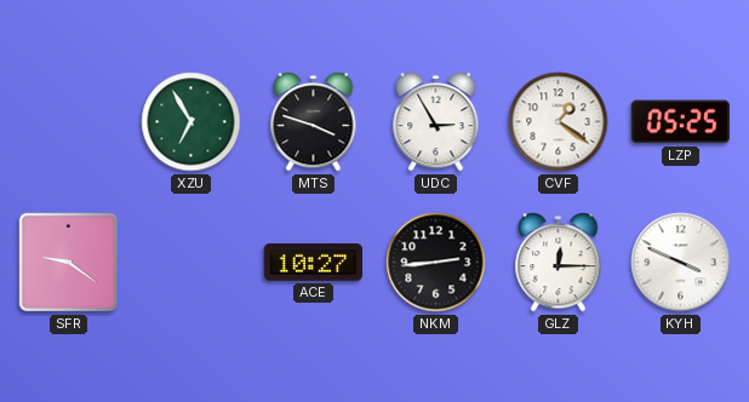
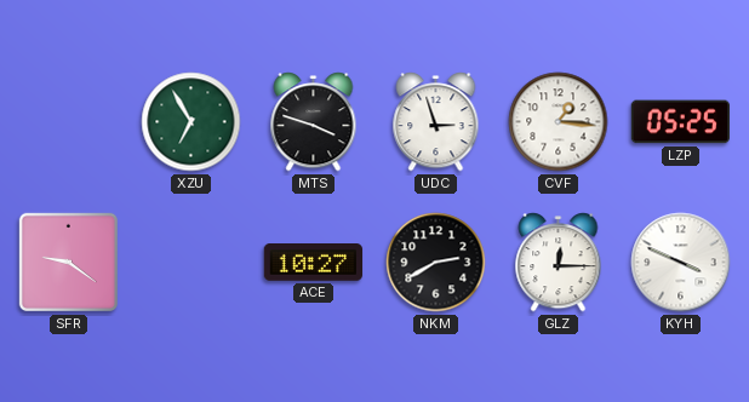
UDC: 2:55 -> 2:57 (436, 122)
CVF: 1:21 -> 1:16 (559, 122)
NKM: 2:44 -> 2:40 (436, 263)
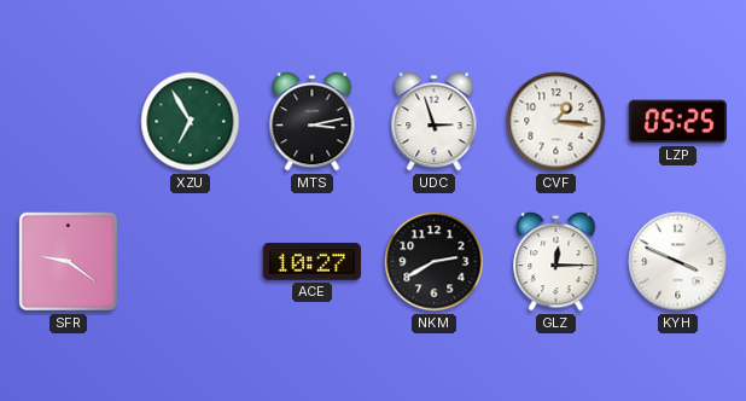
MTS: 3:48 -> 3:13 (313, 122)
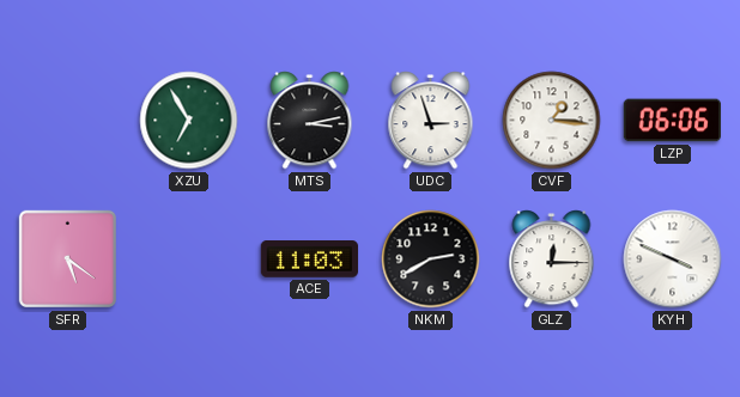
LZP: 05:25 -> 06:06 (672, 121)
SFR: 9:21 -> 5:21 (67, 258)
ACE: 10:27 -> 11:03 (310, 259)
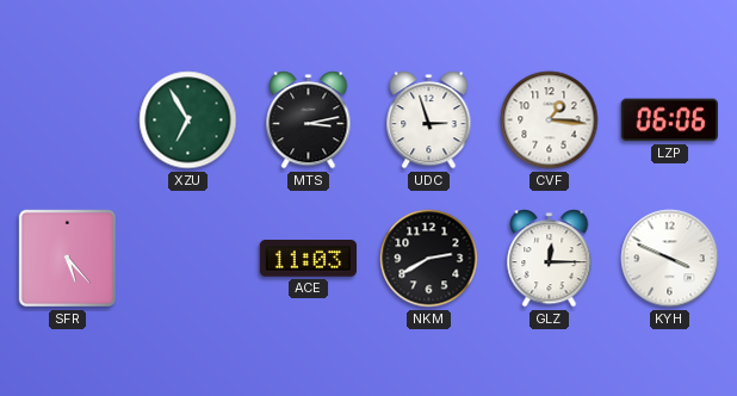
SFR: 5:21 -> 5:23 (67, 258)
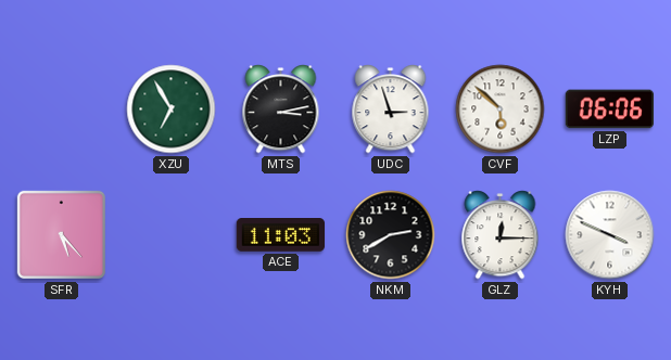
CVF: 1:16 -> 5:52 (501, 110)
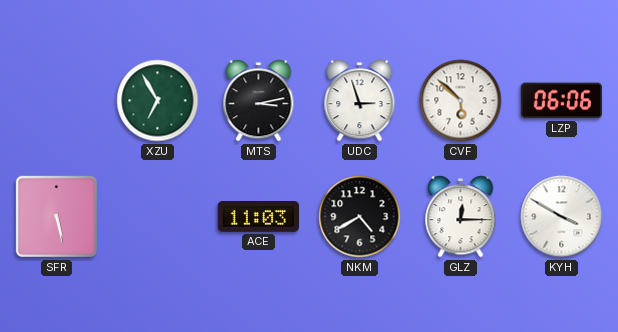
SFR: 5:23 -> 5:28 (56, 216)
NKM: 2:40 -> 4:40 (360, 217)
KYH: 3:49 -> 3:50 (562, 217)
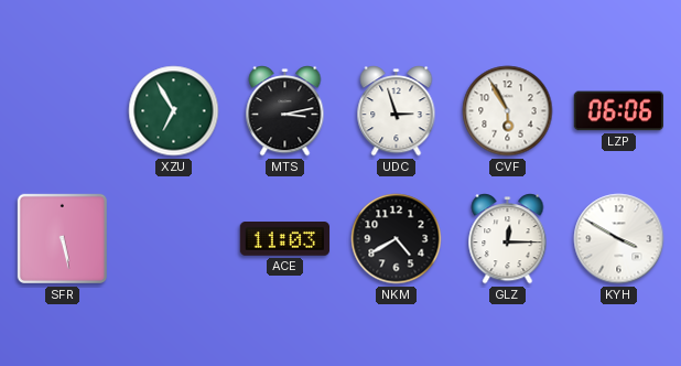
CVF: 5:52 -> 5:55 (508, 111)
